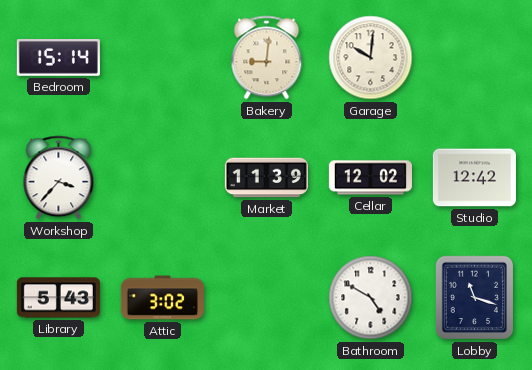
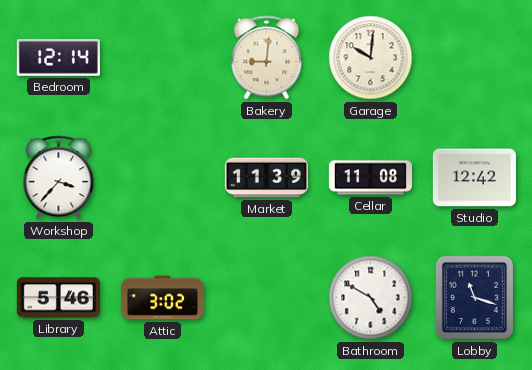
Bedroom: 15:14 -> 12:14 (58, 58)
Cellar: 12:02 -> 11:08 (370, 178)
Library: 5:43 -> 5:46 (58, 298)
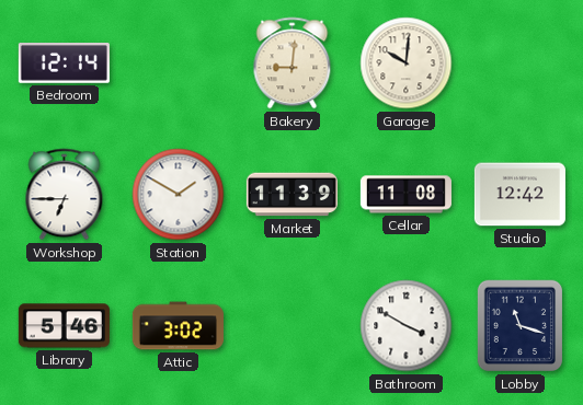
Workshop: 3:37 -> 6:45 (65, 195)
Station: none -> 1:50 (179, 195)
Bathroom: 4:50 -> 3:50 (407, 326)
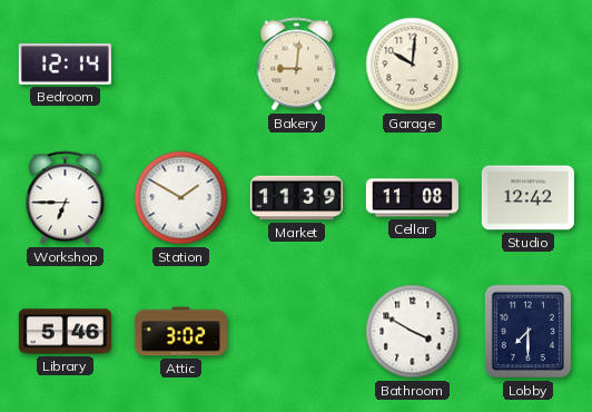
Lobby: 11:18 -> 7:30 (527, 332)
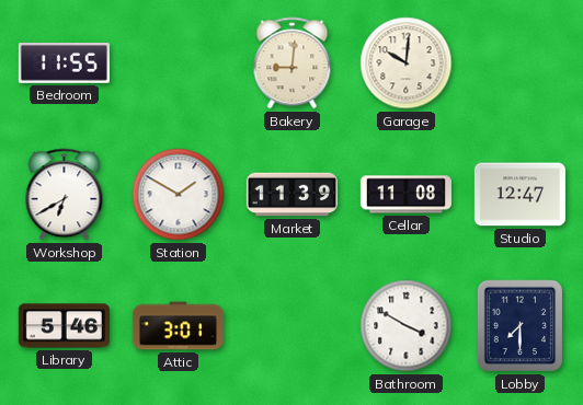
Bedroom: 12:14 -> 11:55 (64, 63)
Workshop: 6:45 -> 6:40 (65, 195)
Studio: 12:42 -> 12:47 (519, 195)
Attic: 3:02 -> 3:01 (178, 326)
